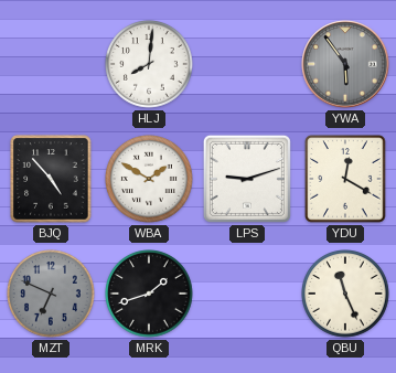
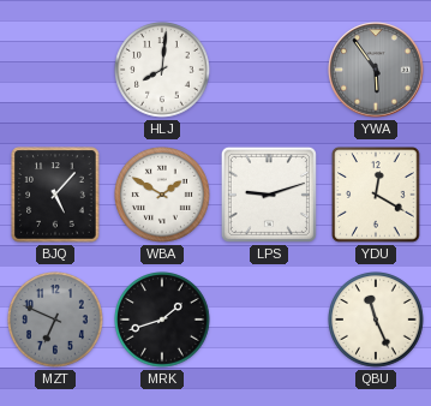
BJQ: 4:53 -> 5:07 (55, 195)
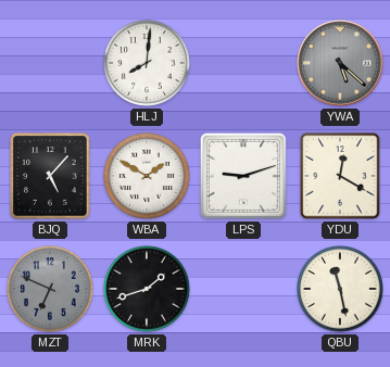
YWA: 5:54 -> 5:22 (340, 63)
QBU: 11:26 -> 11:28 (341, 290)
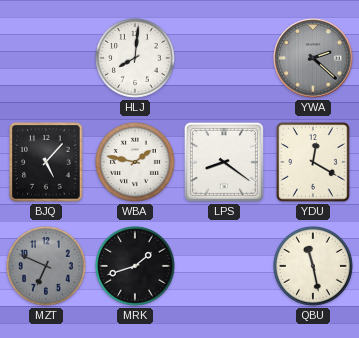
YWA: 5:22 -> 2:22 (313, 58)
WBA: 1:50 -> 1:47 (136, 163)
LPS: 9:12 -> 8:21 (224, 162)
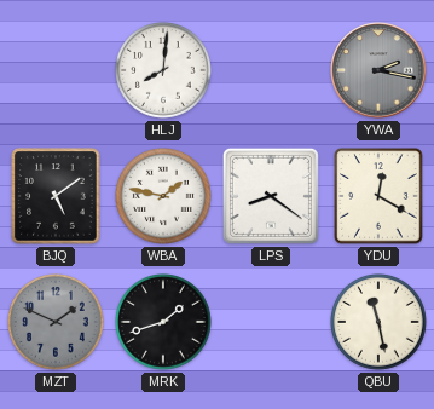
YWA: 2:22 -> 2:17 (378, 70)
BJQ: 5:07 -> 5:09 (56, 196)
MZT: 6:49 -> 1:49 (57, 323)
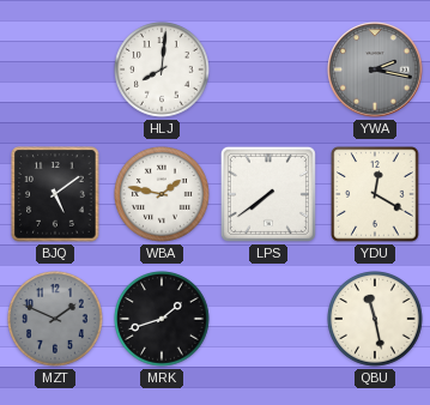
LPS: 8:21 -> 7:39 (268, 194)
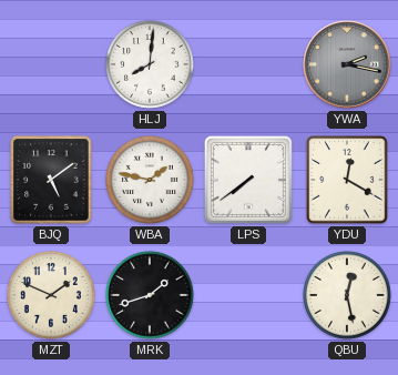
MZT dial: grey -> cream (52, 296)
QBU: 11:28 -> 12:28 (348, 296)
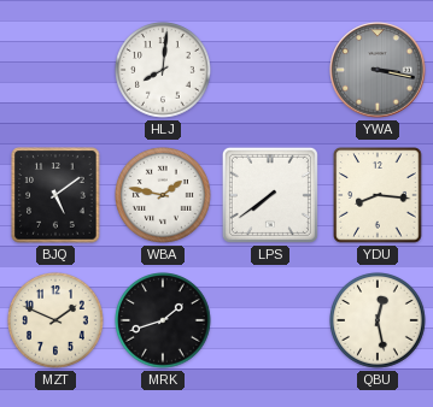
YWA: 2:17 -> 3:17 (378, 70)
YDU: 12:20 -> 8:16 (378, 195)
